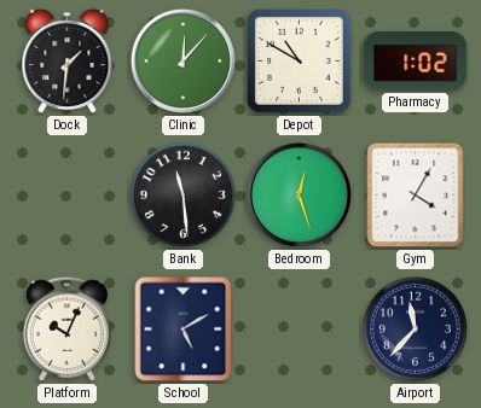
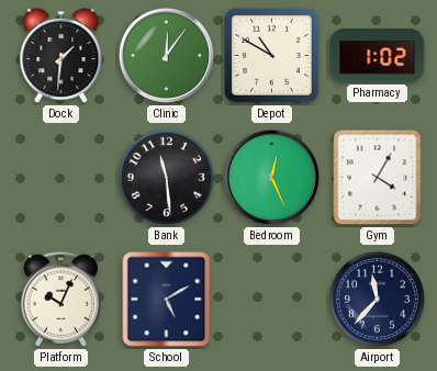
Clinic: 12:07 -> 12:06 (166, 55)
Bedroom: 12:27 -> 12:26 (271, 177)
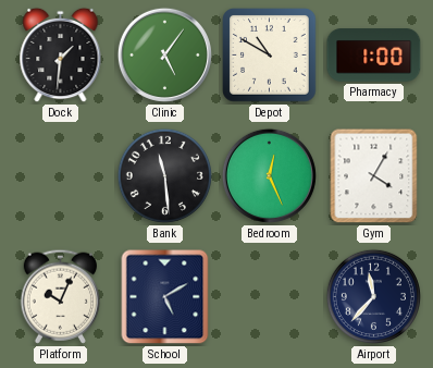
Clinic: 12:06 -> 5:06 (164, 54)
Pharmacy: 1:02 -> 1:00 (374, 56)
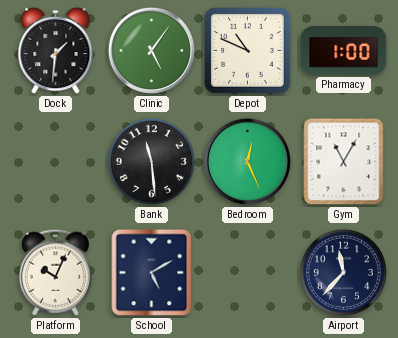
Depot: 10:50 -> 10:49 (248, 51)
Gym: 4:05 -> 11:05 (344, 162)
